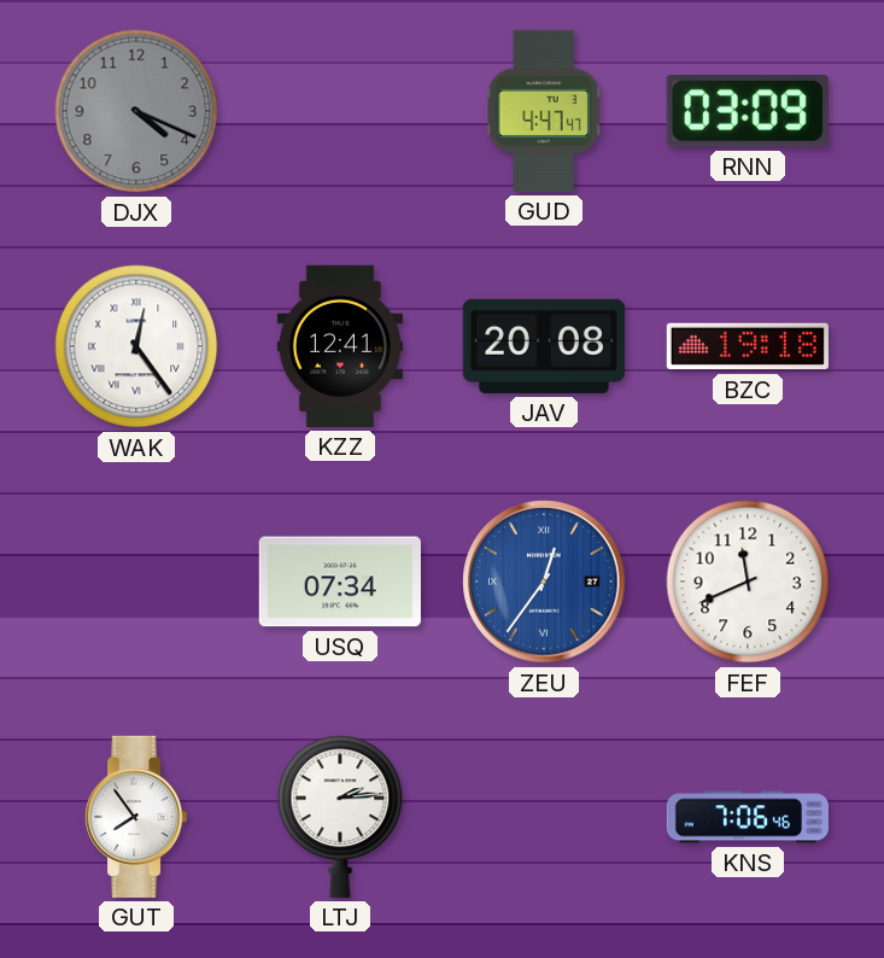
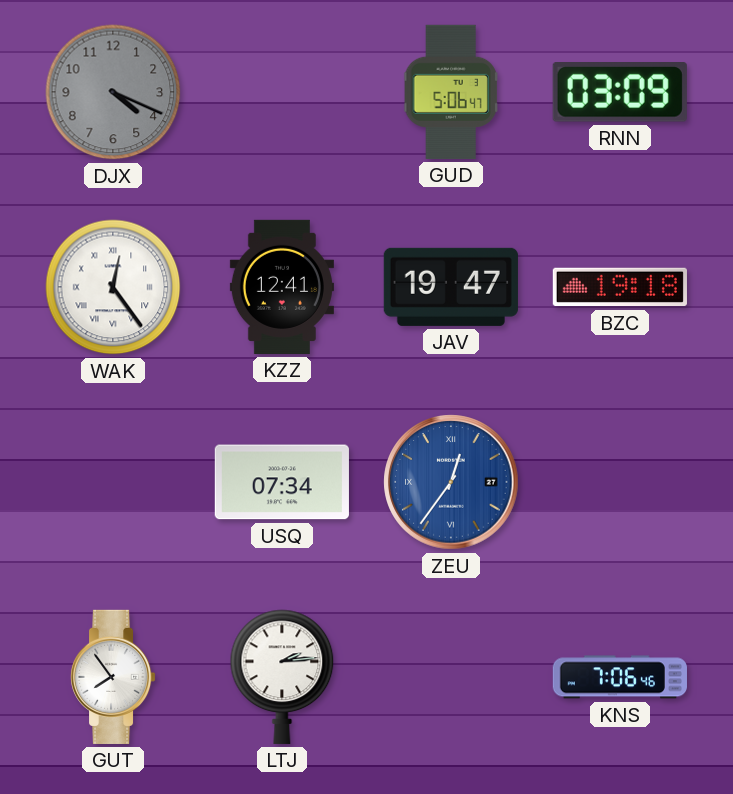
GUD: 4:47 -> 5:06 (451, 92)
JAV: 20:08 -> 19:47 (451, 287)
FEF: 11:41 -> none (748, 582)
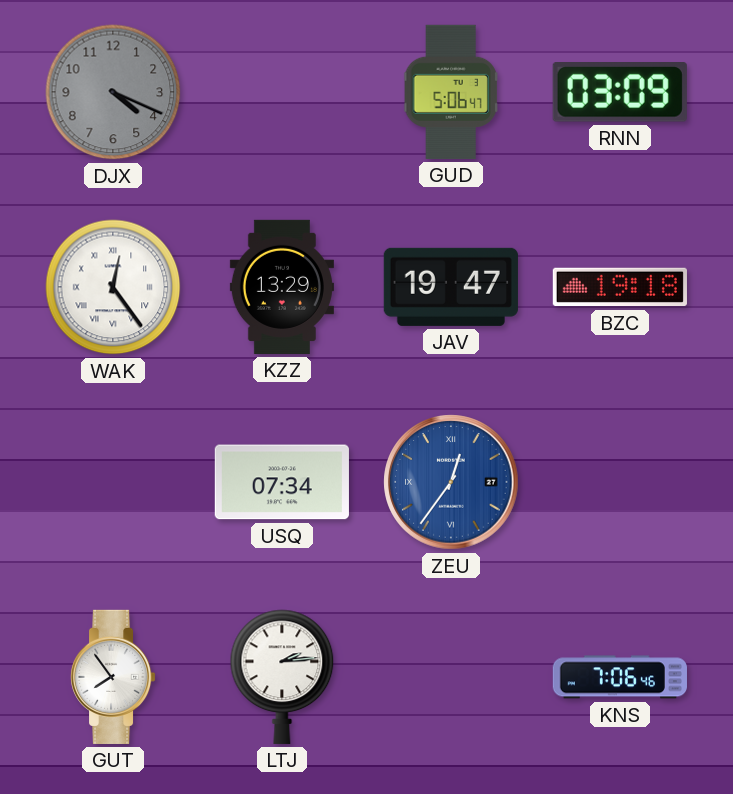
KZZ: 12:41 -> 13:29 (282, 287)
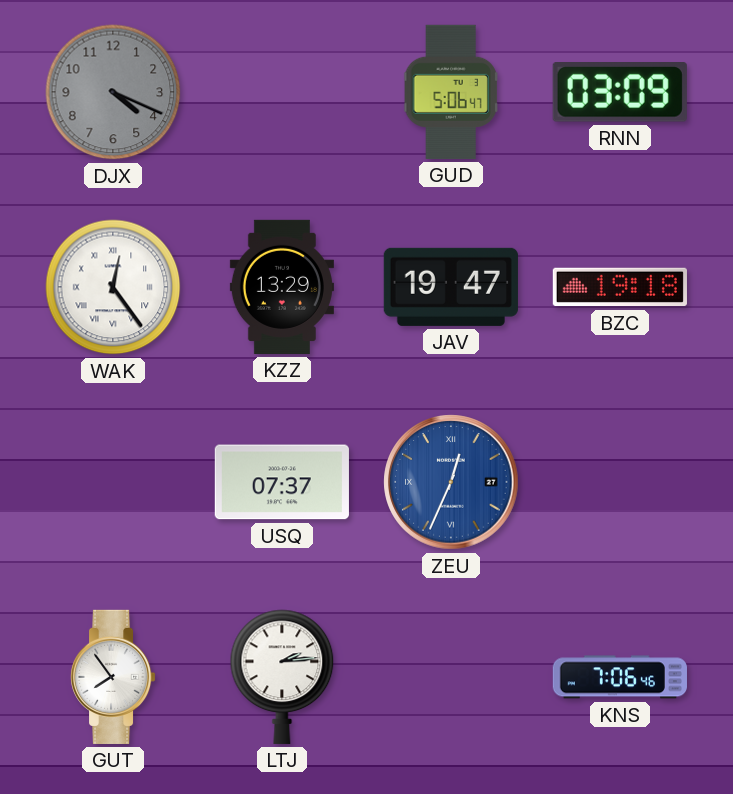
USQ: 07:34 -> 07:37 (282, 482)
ZEU: 12:36 -> 12:34 (451, 482)
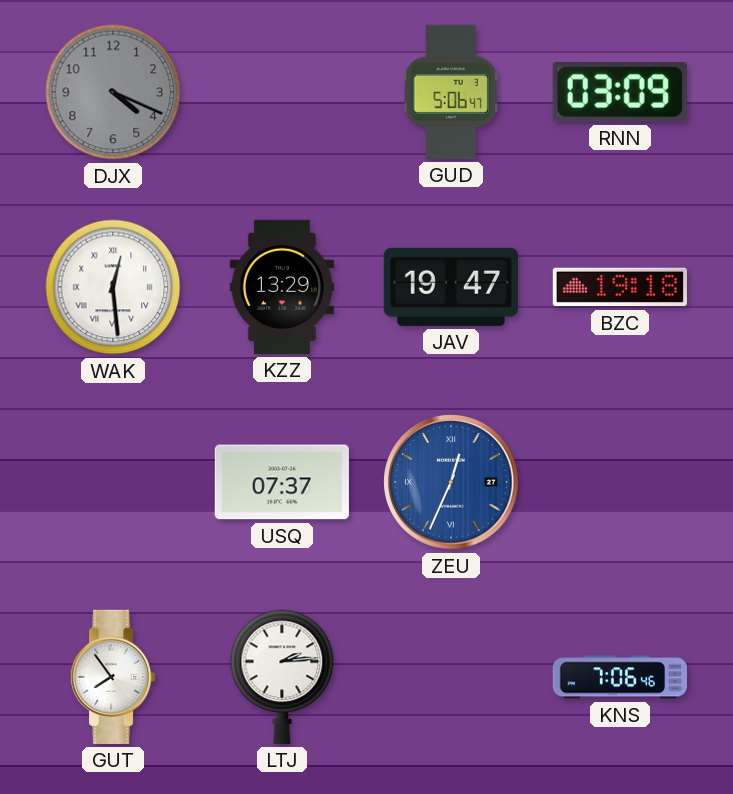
WAK: 12:24 -> 12:29 (113, 287)
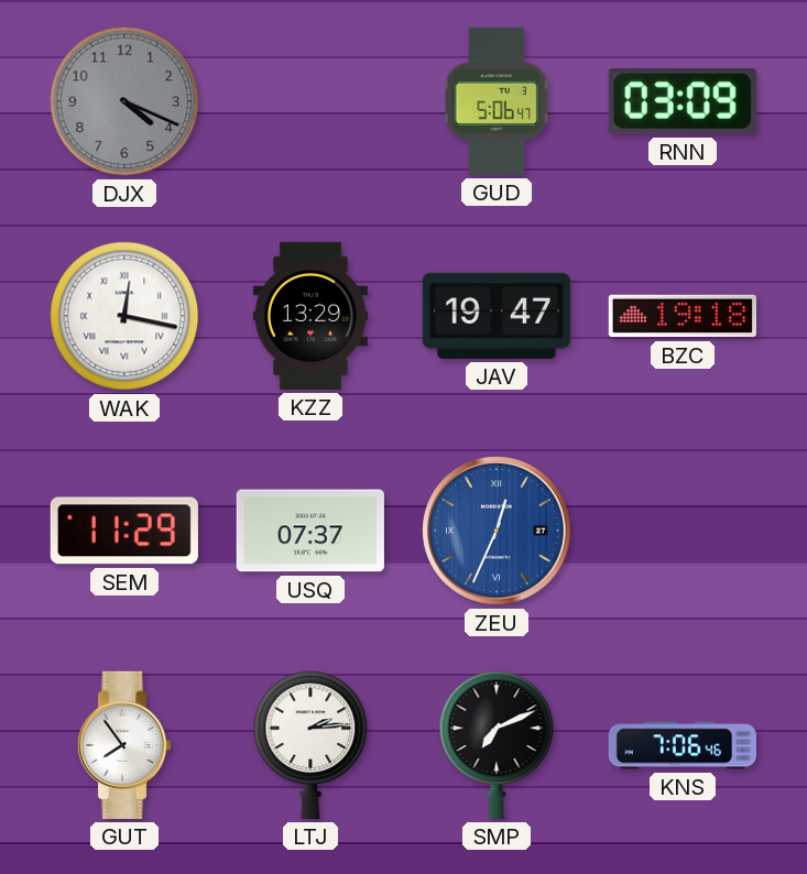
WAK: 12:29 -> 12:17 (124, 316)
SEM: none -> 11:29 (124, 531)
SMP: none -> 7:11 (497, 745)
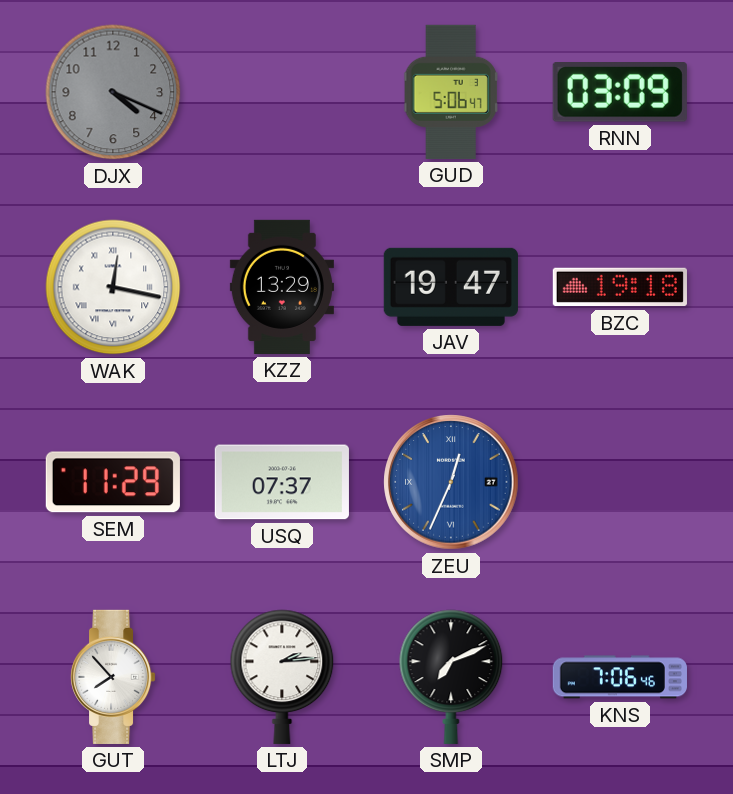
GUT: 7:54 -> 7:53 (113, 677)
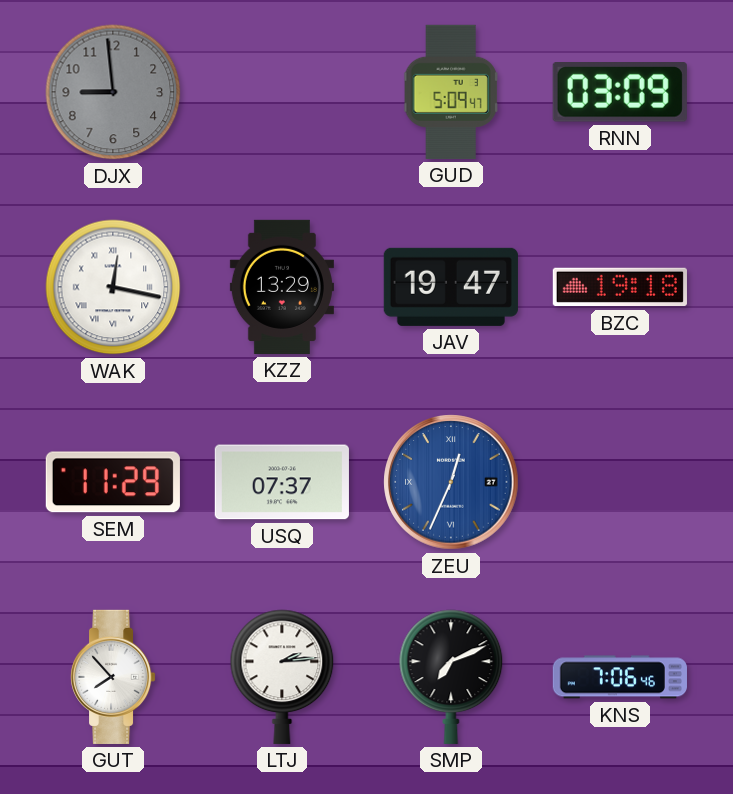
DJX: 4:19 -> 8:59 (113, 92)
GUD: 5:06 -> 5:09 (451, 92)
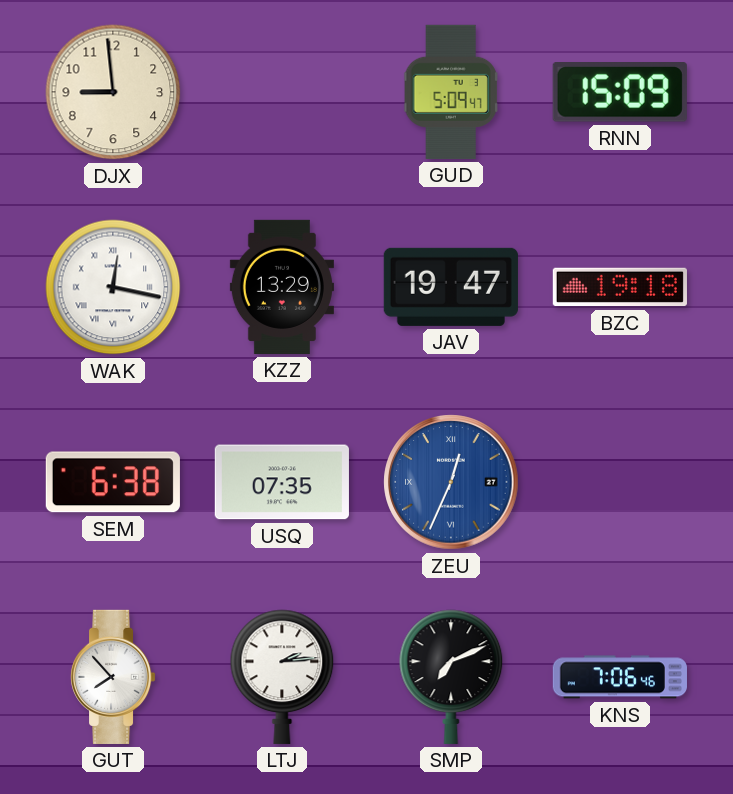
DJX dial: grey -> cream (113, 92)
RNN: 03:09 -> 15:09 (620, 93)
SEM: 11:29 -> 6:38 (113, 482)
USQ: 07:37 -> 07:35 (282, 482)
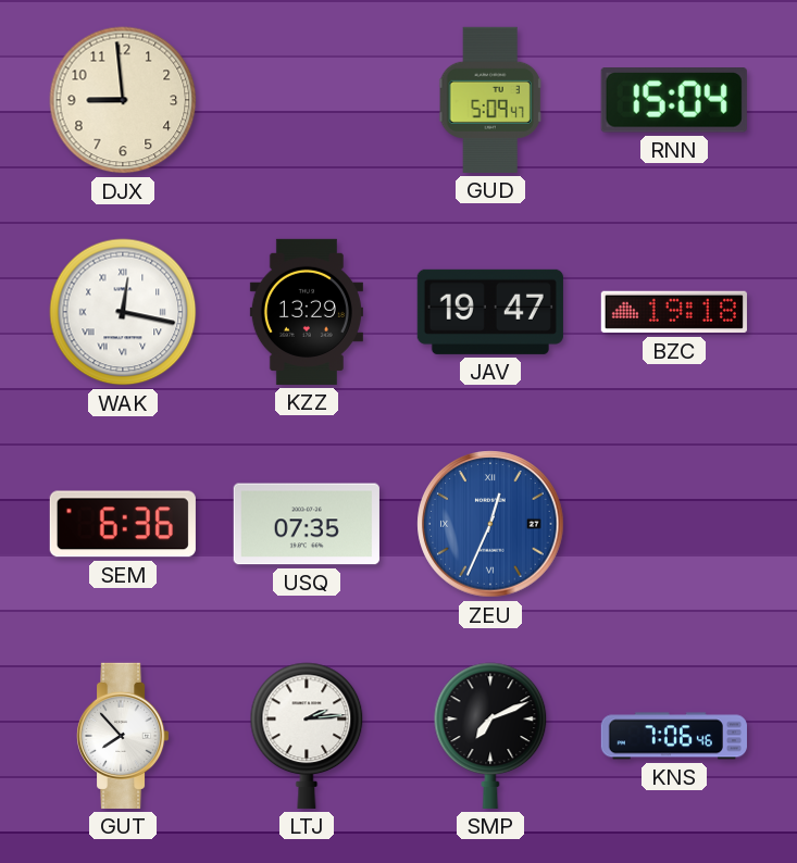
RNN: 15:09 -> 15:04 (674, 101)
SEM: 6:38 -> 6:36 (123, 524)
